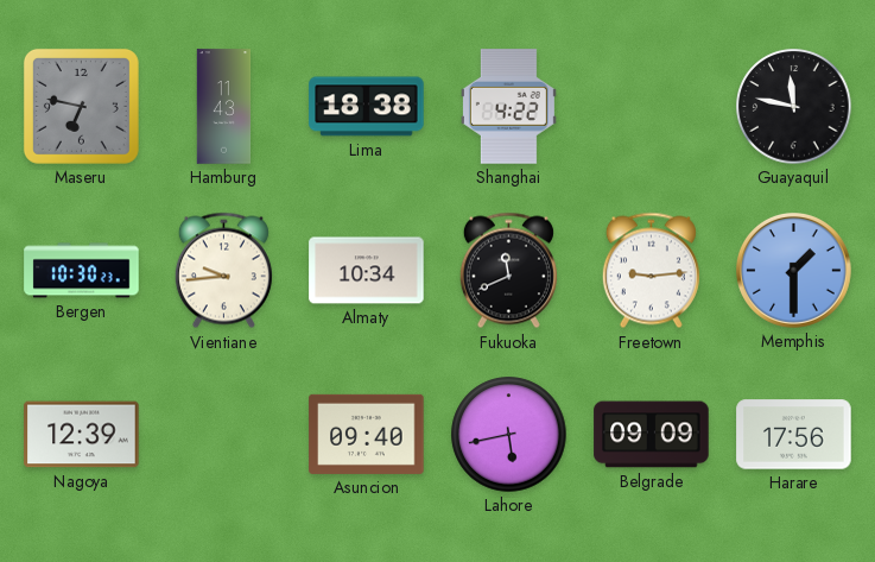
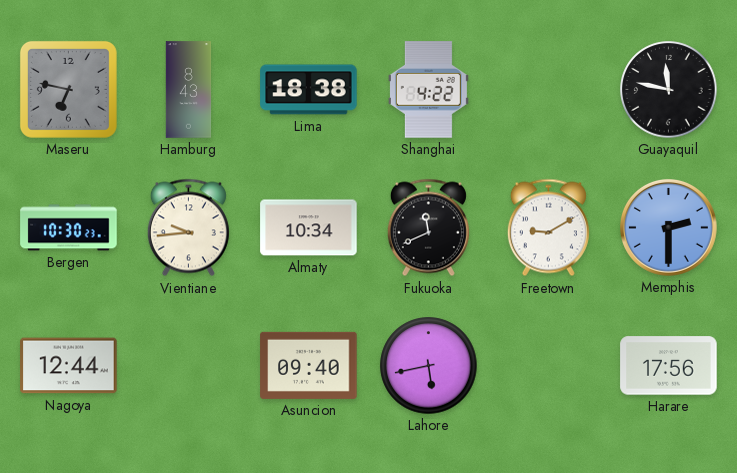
Hamburg: 11:43 -> 8:43 (189, 90)
Freetown: 9:14 -> 9:10 (548, 228)
Memphis: 1:30 -> 2:30 (669, 228)
Nagoya: 12:39 -> 12:44 (69, 366)
Belgrade: 09:09 -> none (652, 435)
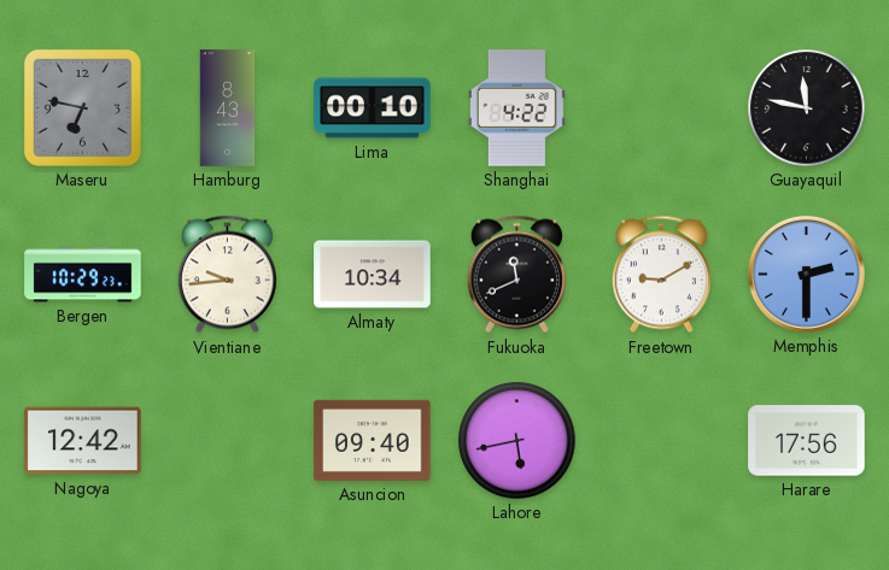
Lima: 18:38 -> 00:10 (373, 108)
Bergen: 10:30 -> 10:29 (83, 275)
Nagoya: 12:44 -> 12:42 (83, 441)
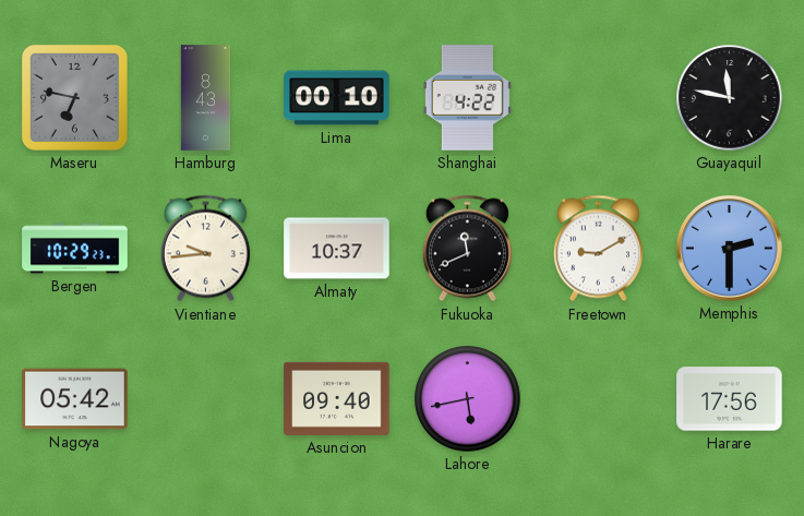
Almaty: 10:34 -> 10:37 (337, 249)
Nagoya: 12:42 -> 05:42 (75, 399)
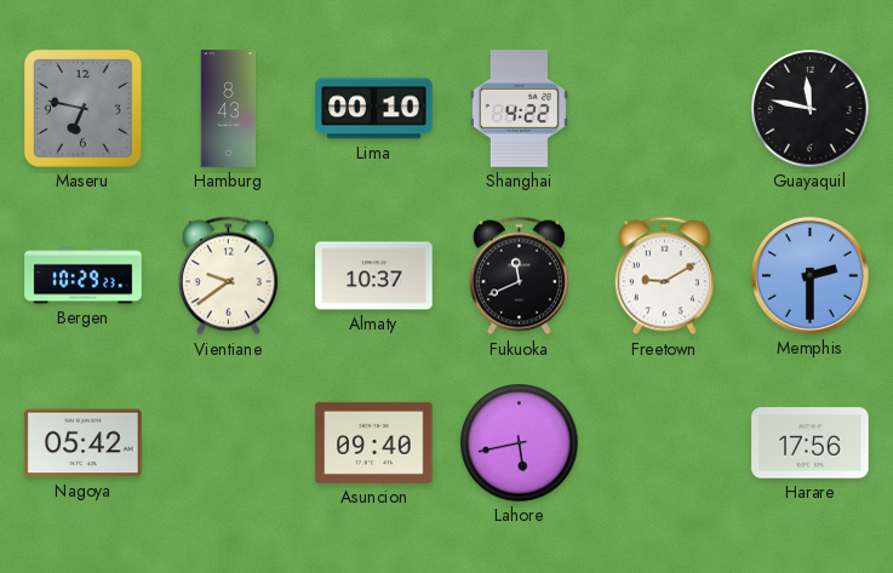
Vientiane: 9:44 -> 9:39 (228, 276)
